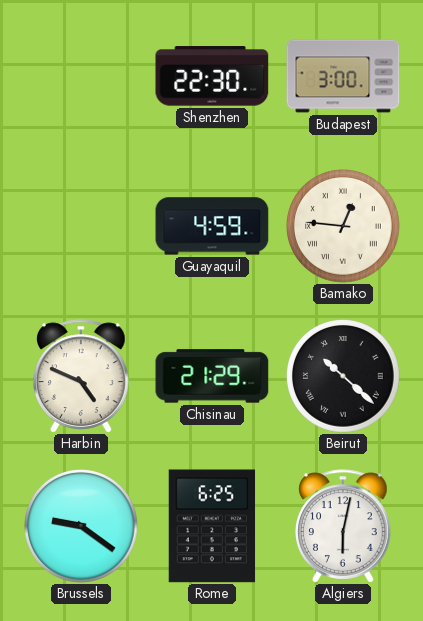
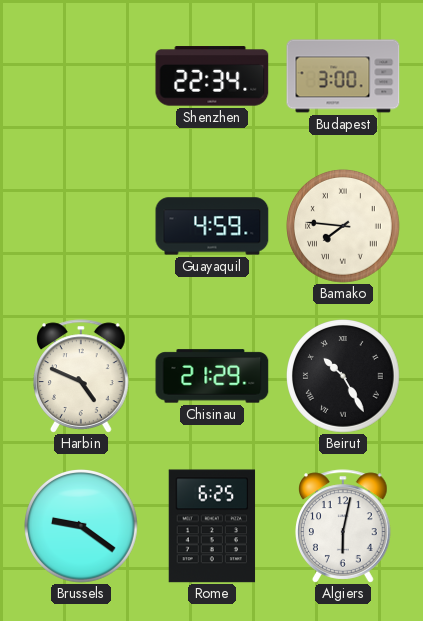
Shenzhen: 22:30 -> 22:34 (212, 76)
Bamako: 12:46 -> 7:46 (344, 227)
Beirut: 10:22 -> 10:25 (344, 377)
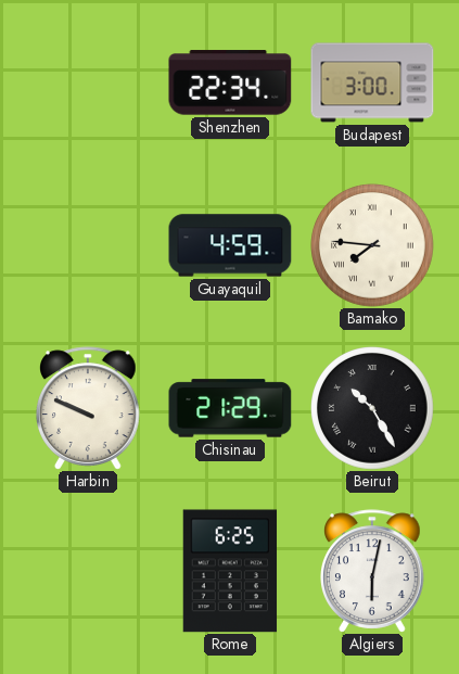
Harbin: 4:49 -> 9:49 (89, 408)
Brussels: 9:21 -> none (82, 527)
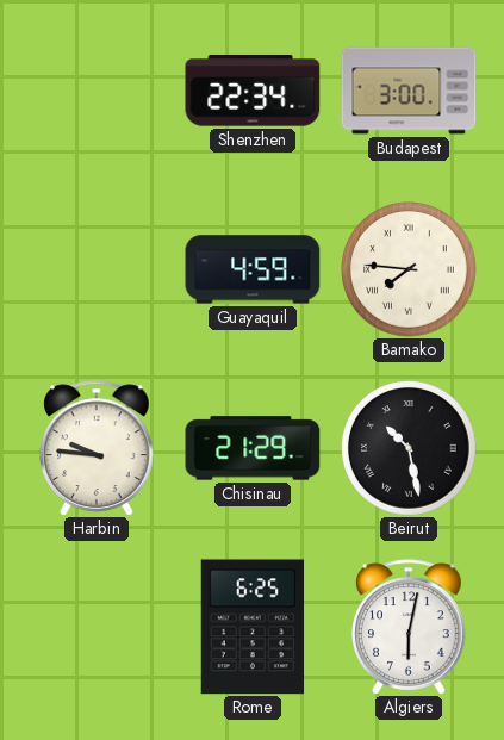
Harbin: 9:49 -> 9:46 (98, 448)
Beirut: 10:25 -> 10:28 (410, 449)
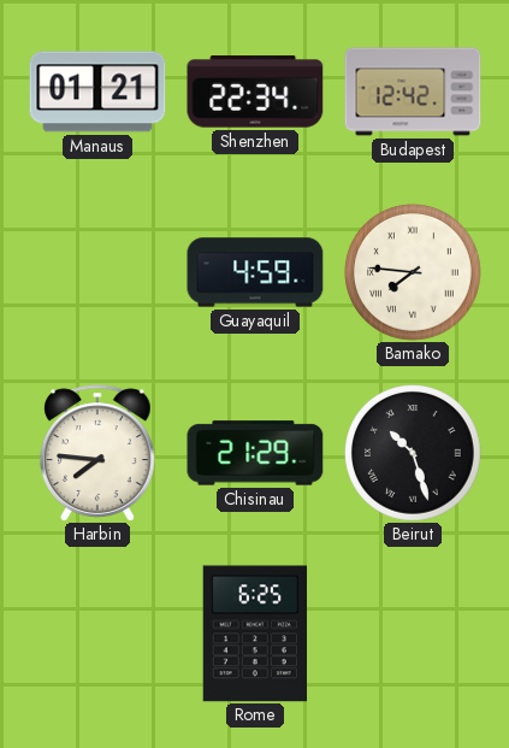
Manaus: none -> 01:21 (97, 92)
Budapest: 3:00 -> 12:42 (413, 92)
Harbin: 9:46 -> 7:46 (99, 453)
Beirut: 10:28 -> 10:27 (414, 454)
Algiers: 6:02 -> none (410, 627)
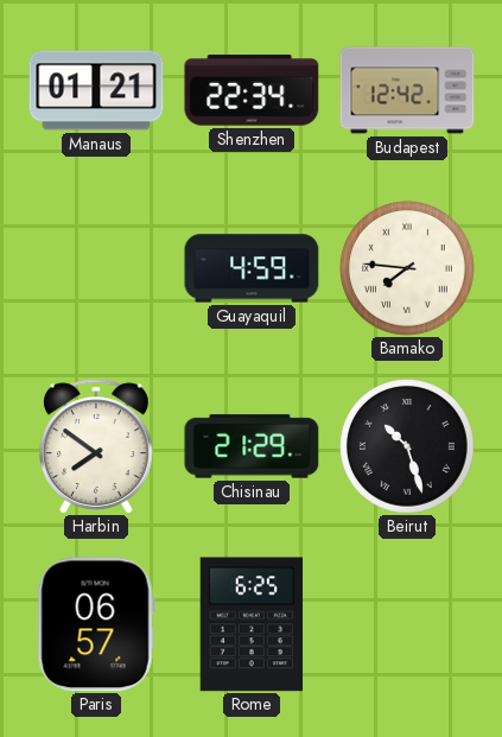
Harbin: 7:46 -> 7:51 (97, 446)
Paris: none -> 06:57 (96, 624)
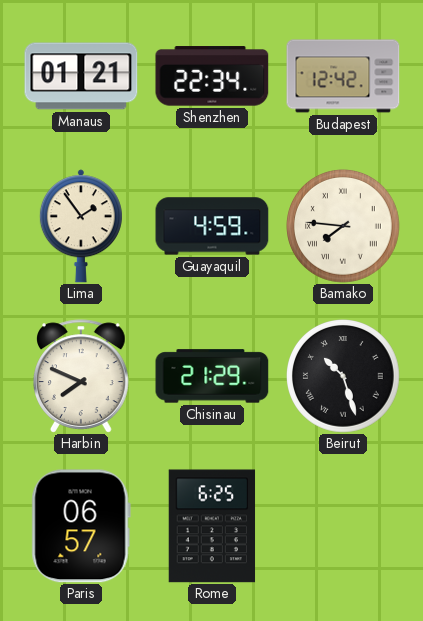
Lima: none -> 1:54 (81, 226)
Harbin: 7:51 -> 7:49 (82, 376)
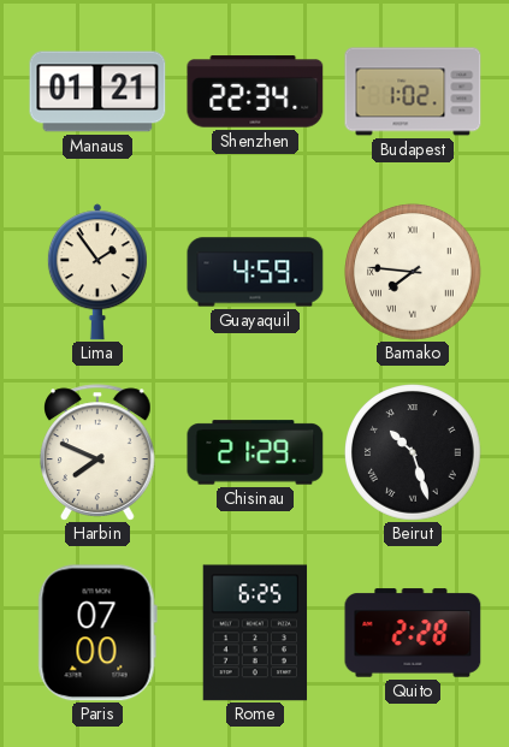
Budapest: 12:42 -> 1:02 (413, 91)
Paris: 06:57 -> 07:00 (97, 633)
Quito: none -> 2:28 (413, 633)
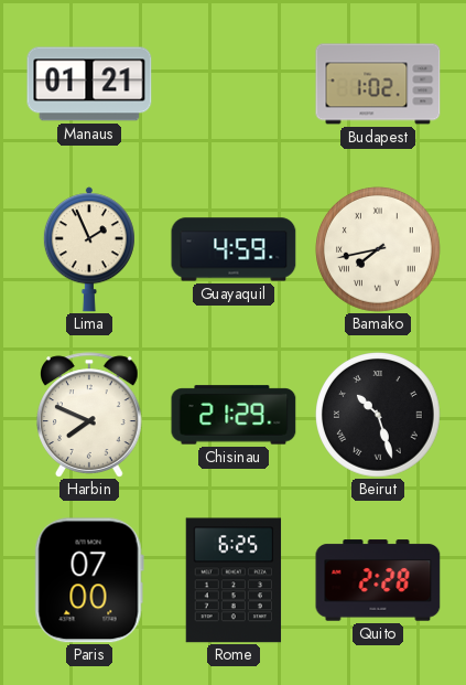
Shenzhen: 22:34 -> none (255, 91)
Lima: 1:54 -> 1:56 (89, 249)
Bamako: 7:46 -> 7:43 (379, 250)
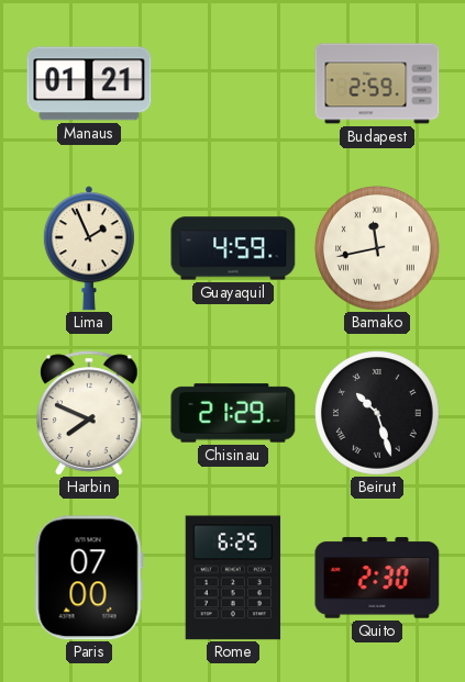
Budapest: 1:02 -> 2:59 (377, 83)
Bamako: 7:43 -> 11:43 (378, 249)
Quito: 2:28 -> 2:30 (377, 578)
